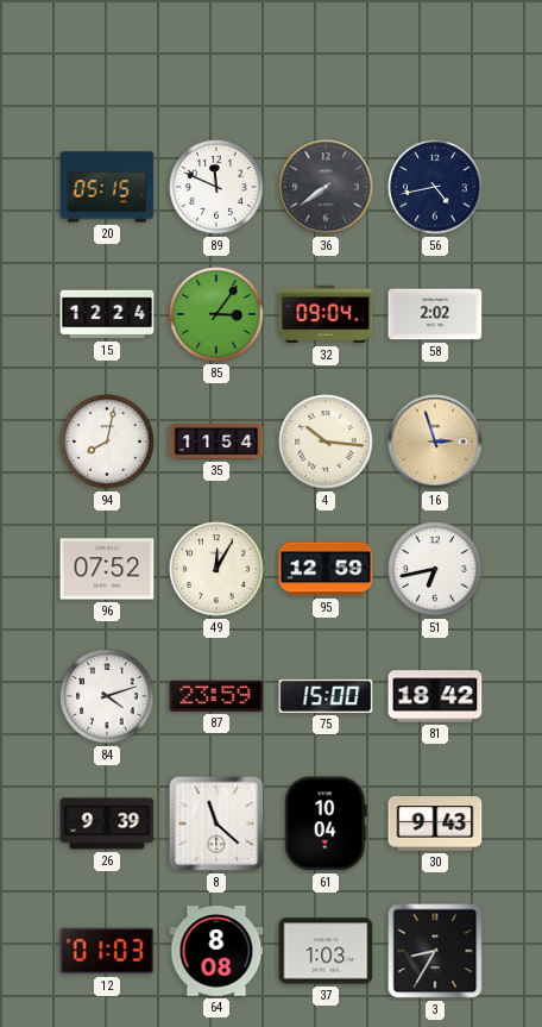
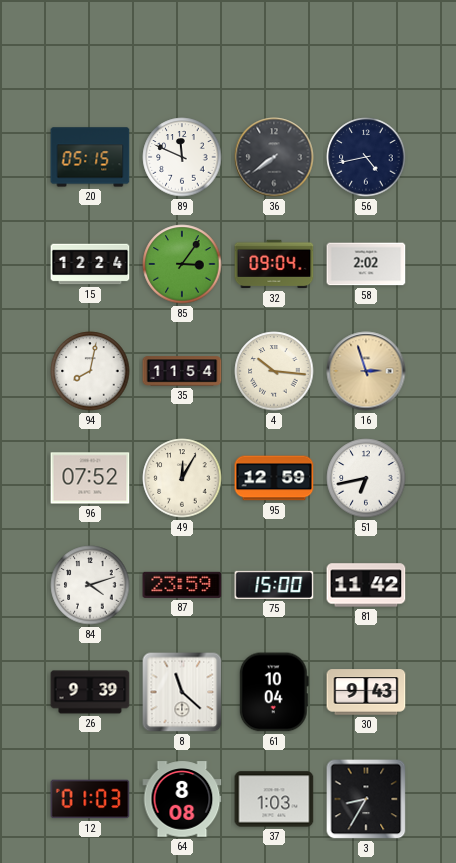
81: 18:42 -> 11:42 (366, 585)
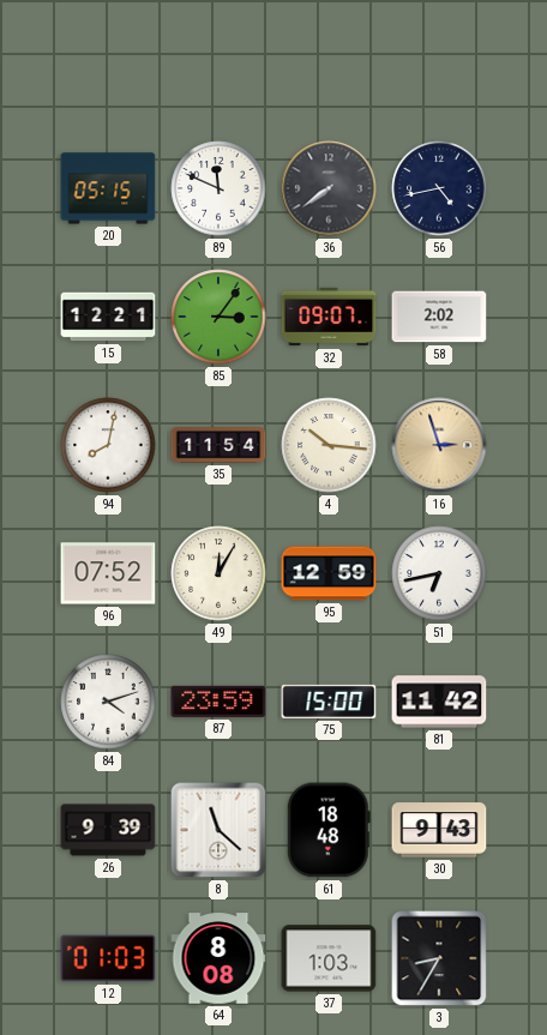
15: 12:24 -> 12:21 (108, 317)
32: 09:04 -> 09:07 (329, 317)
61: 10:04 -> 18:48 (329, 830)
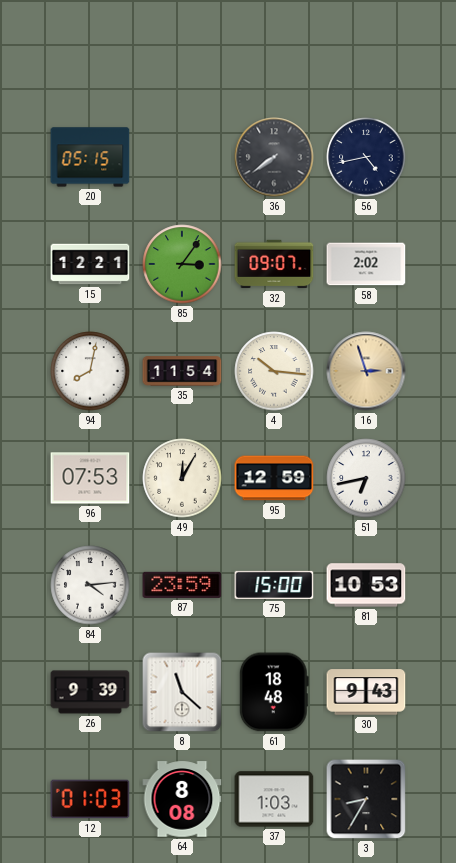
89: 11:49 -> none (218, 188)
96: 07:52 -> 07:53 (90, 478)
84: 4:12 -> 4:14 (90, 585)
81: 11:42 -> 10:53 (366, 585)
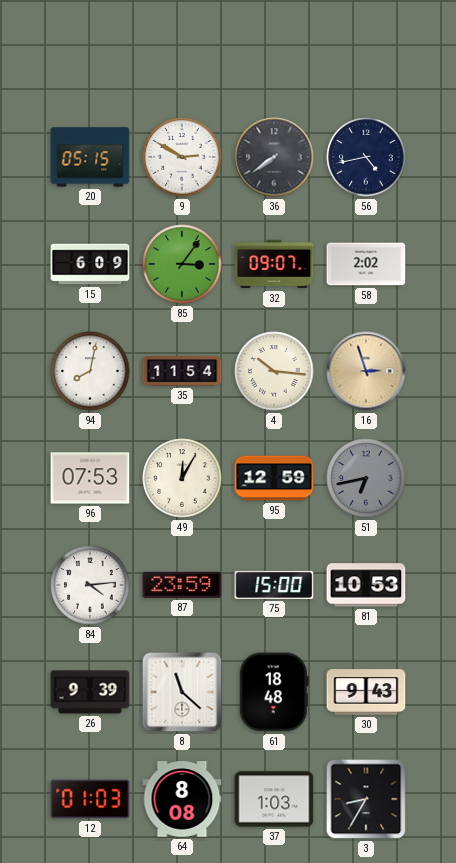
9: none -> 2:50 (182, 157)
15: 12:21 -> 6:09 (90, 264)
51 dial: white -> grey (366, 478)
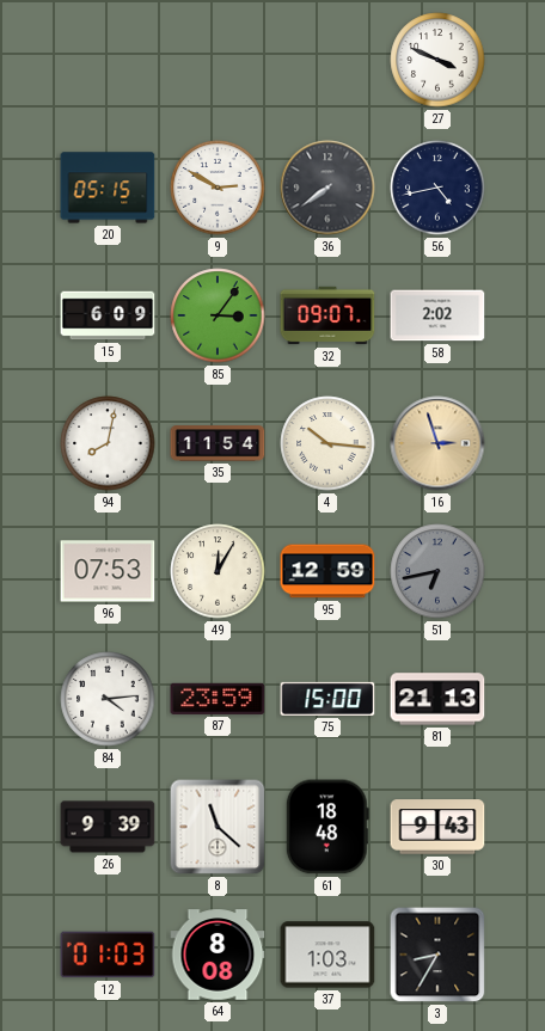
27: none -> 3:49 (437, 60)
81: 10:53 -> 21:13 (437, 699)
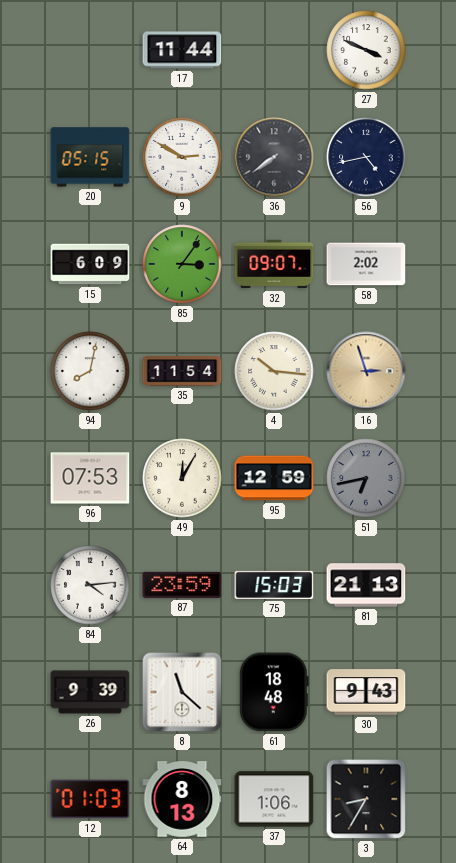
17: none -> 11:44 (182, 50)
75: 15:00 -> 15:03 (274, 585)
64: 8:08 -> 8:13 (182, 799)
37: 1:03 -> 1:06 (274, 799)
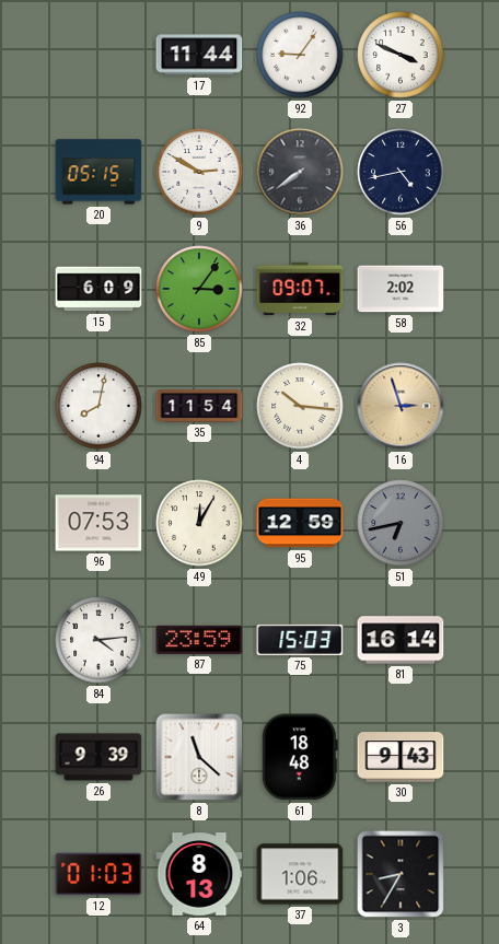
92: none -> 9:06 (300, 55)
81: 21:13 -> 16:14 (401, 640)
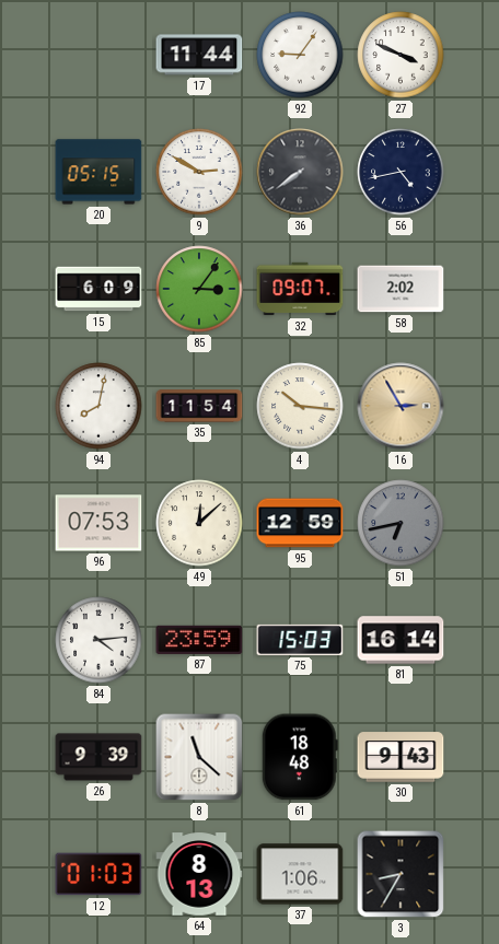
16: 2:57 -> 2:55 (401, 406)
49: 12:05 -> 12:08 (199, 523)
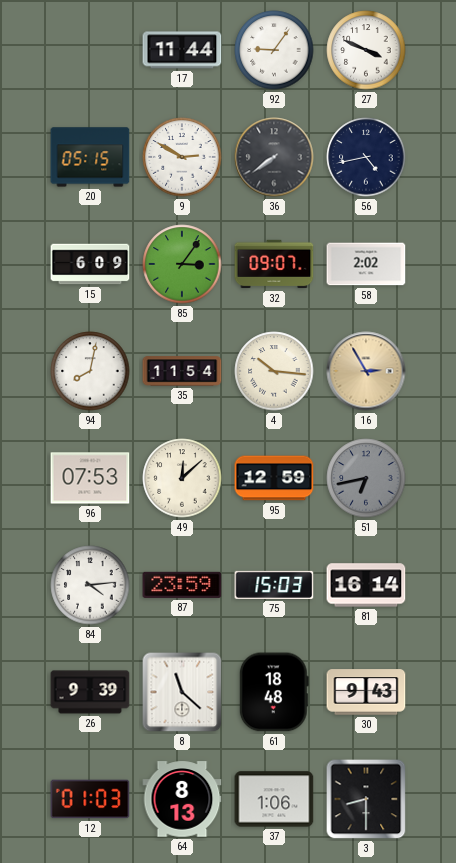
3: 8:35 -> 8:30 (366, 799)
